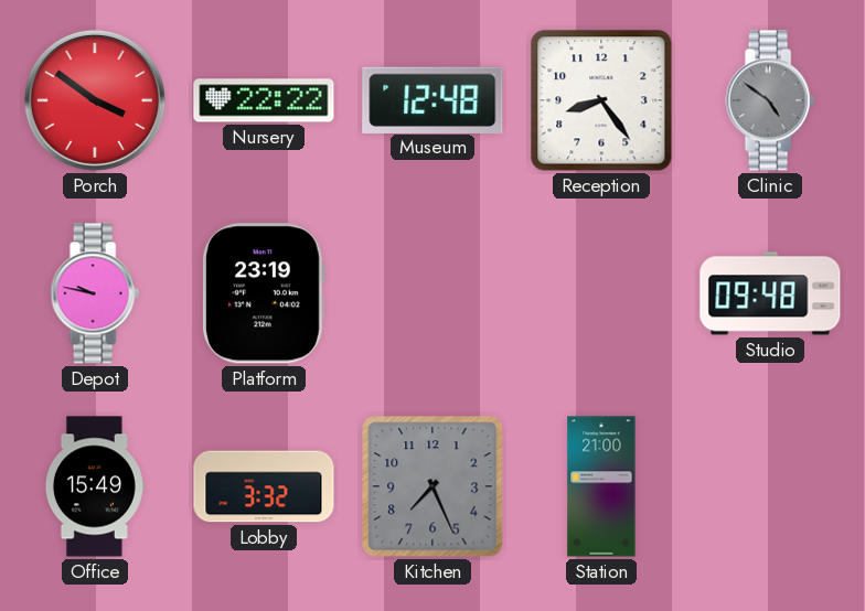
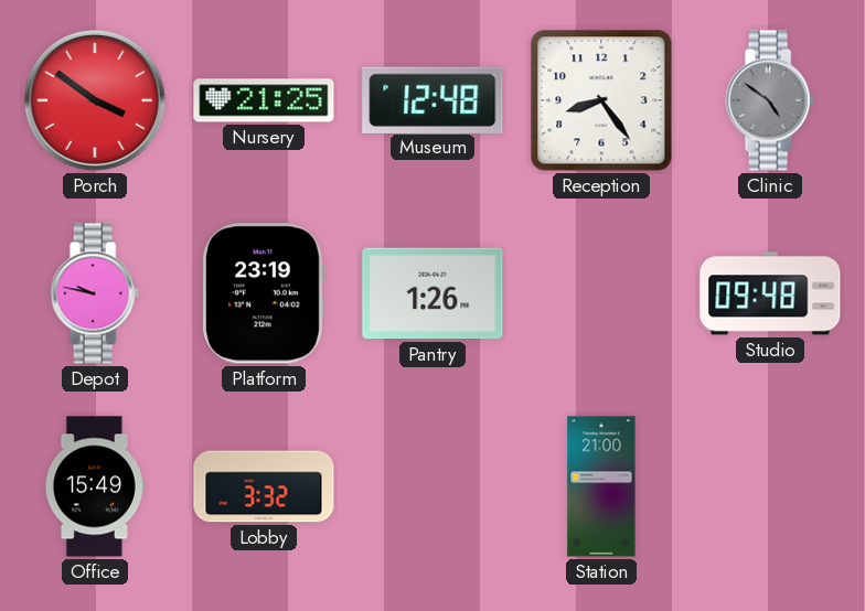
Nursery: 22:22 -> 21:25 (264, 100)
Pantry: none -> 1:26 (432, 293)
Kitchen: 7:26 -> none (432, 486)
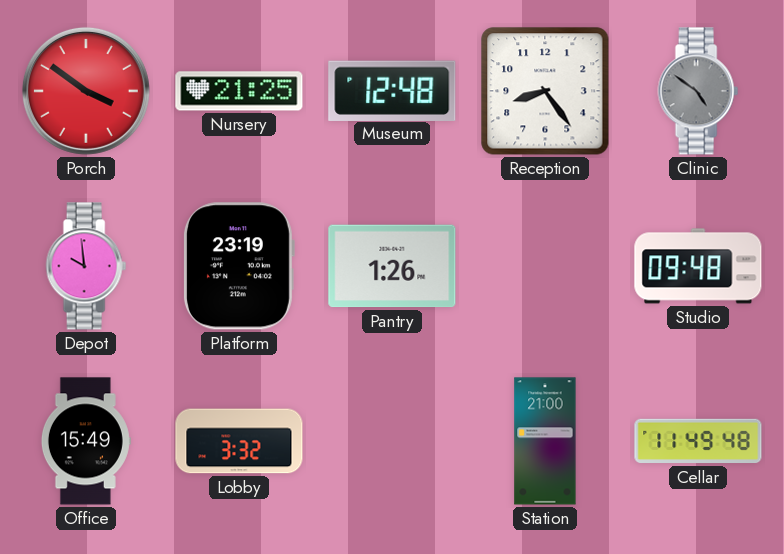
Depot: 9:47 -> 9:59 (86, 266)
Cellar: none -> 11:49 (698, 441)
